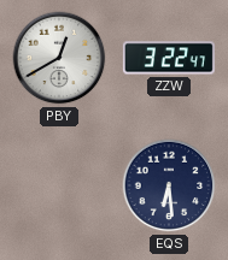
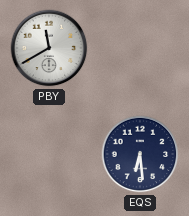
PBY: 12:40 -> 11:40 (49, 48)
ZZW: 3:22 -> none (169, 58)
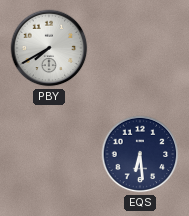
PBY: 11:40 -> 7:40 (49, 48)
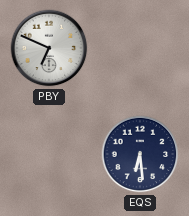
PBY: 7:40 -> 6:49 (49, 48)
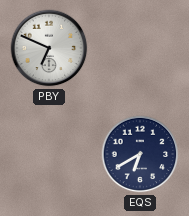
EQS: 6:29 -> 6:40 (140, 154)
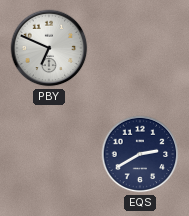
EQS: 6:40 -> 2:40 (140, 154)
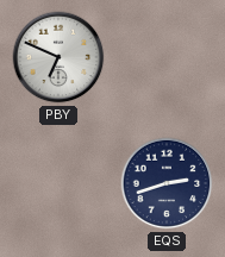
EQS: 2:40 -> 2:42 (167, 183)
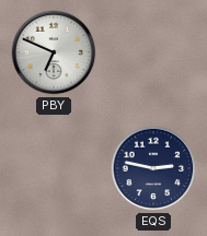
EQS: 2:42 -> 2:47 (153, 168)
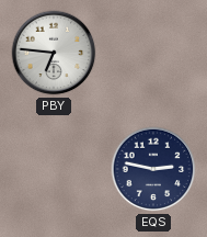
PBY: 6:49 -> 6:46 (54, 53)
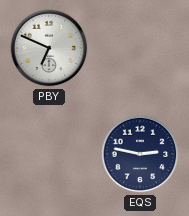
PBY: 6:46 -> 6:49 (49, 48)
